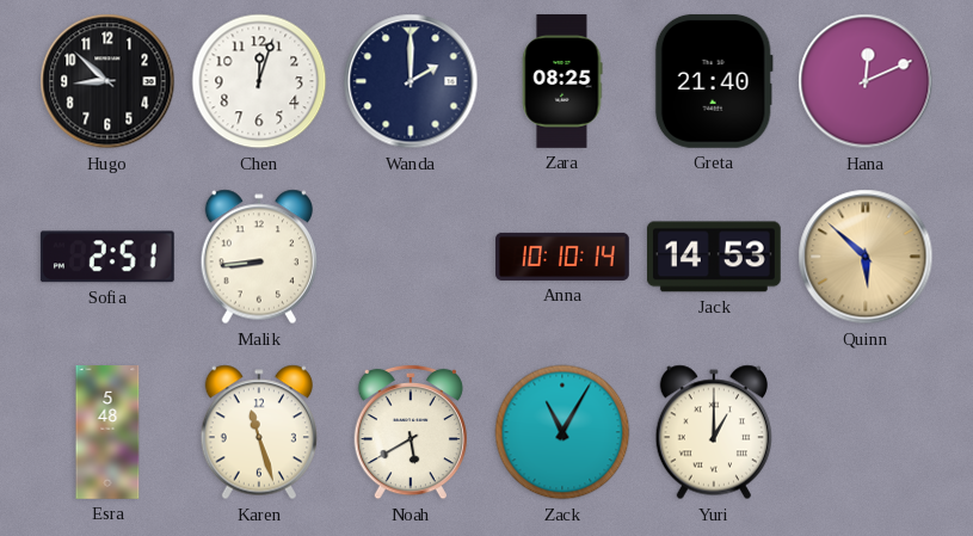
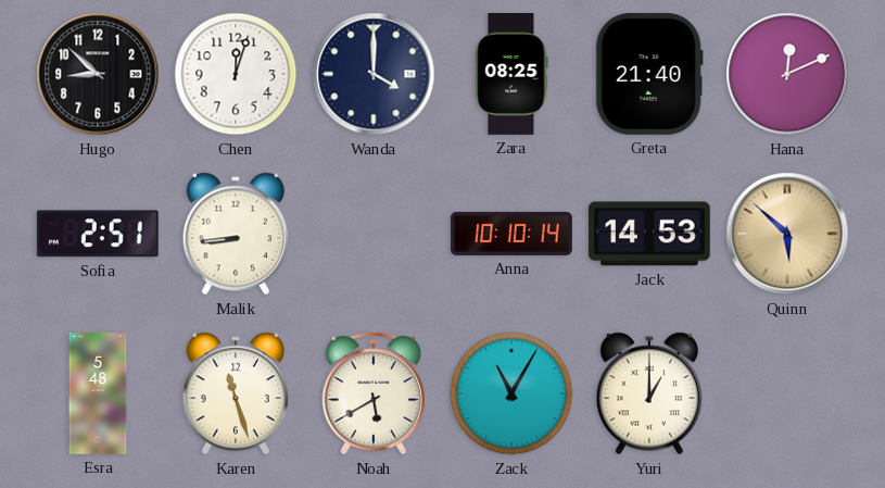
Wanda: 2:00 -> 4:00 (374, 74)
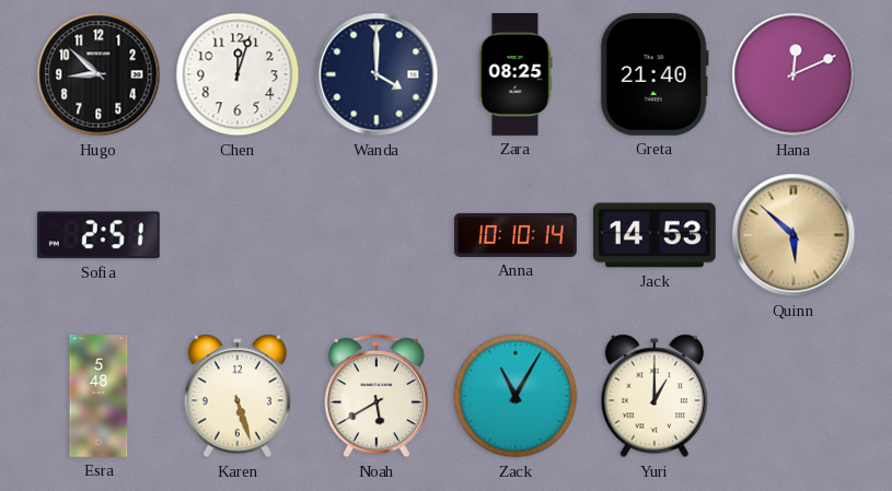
Malik: 8:44 -> none (235, 234)
Karen: 11:27 -> 5:27 (236, 396)
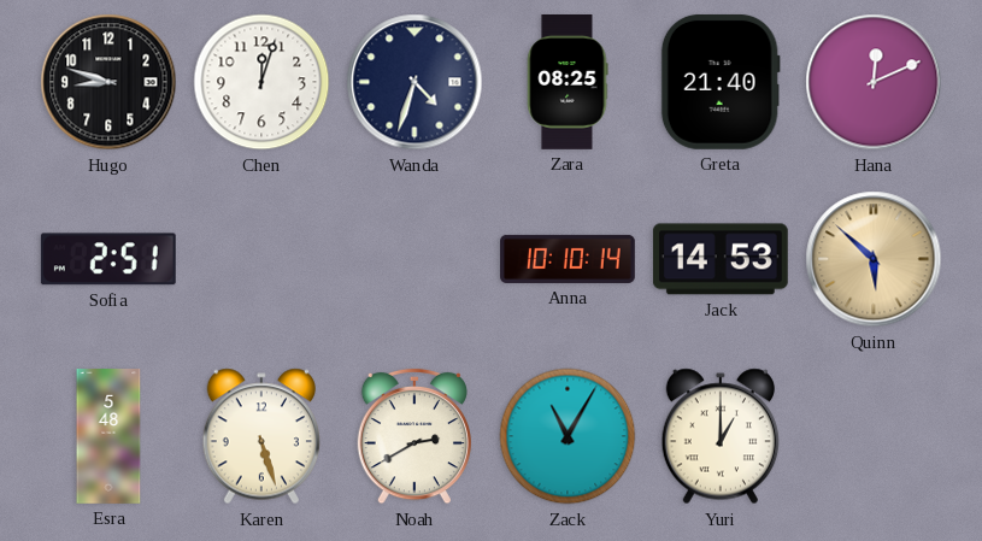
Hugo: 8:52 -> 8:48 (108, 82)
Wanda: 4:00 -> 4:33 (414, 82)
Noah: 5:40 -> 2:40 (413, 436)
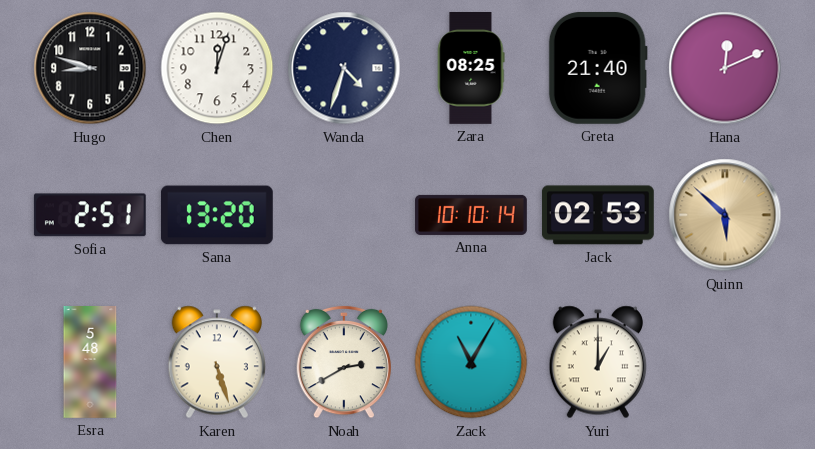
Sana: none -> 13:20 (217, 215)
Jack: 14:53 -> 02:53 (598, 215)
